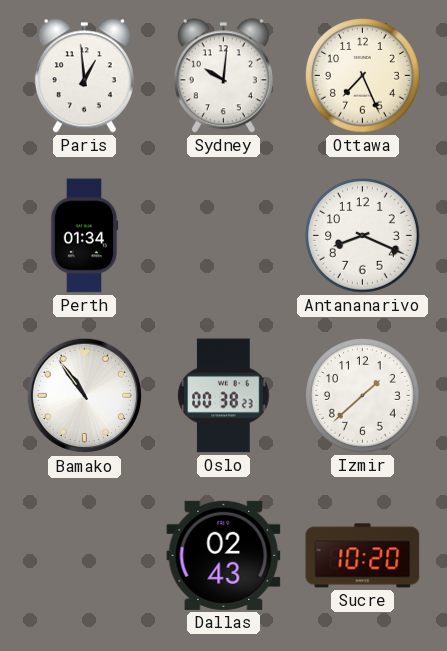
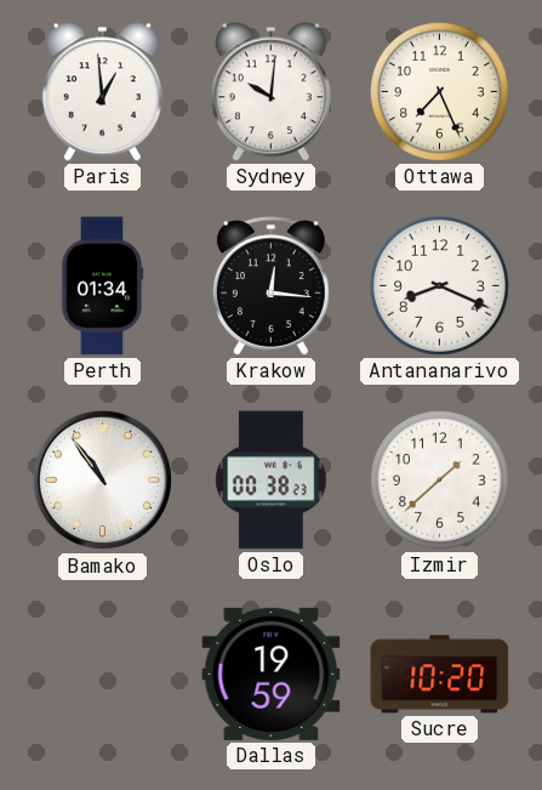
Krakow: none -> 12:16 (270, 286)
Dallas: 02:43 -> 19:59 (272, 674)
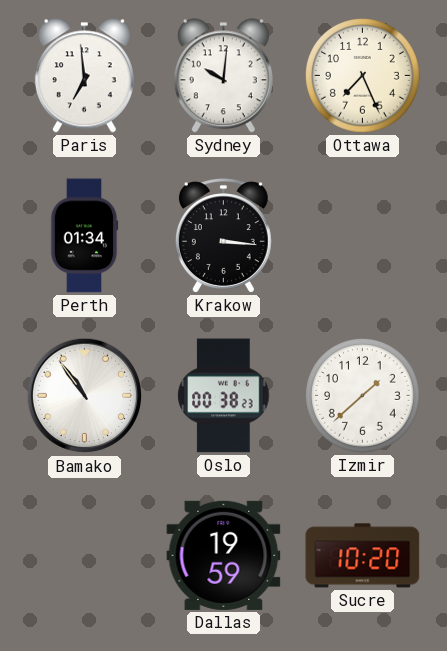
Paris: 12:59 -> 6:59 (84, 76)
Krakow: 12:16 -> 3:16 (223, 236)
Antananarivo: 8:19 -> none (440, 286)
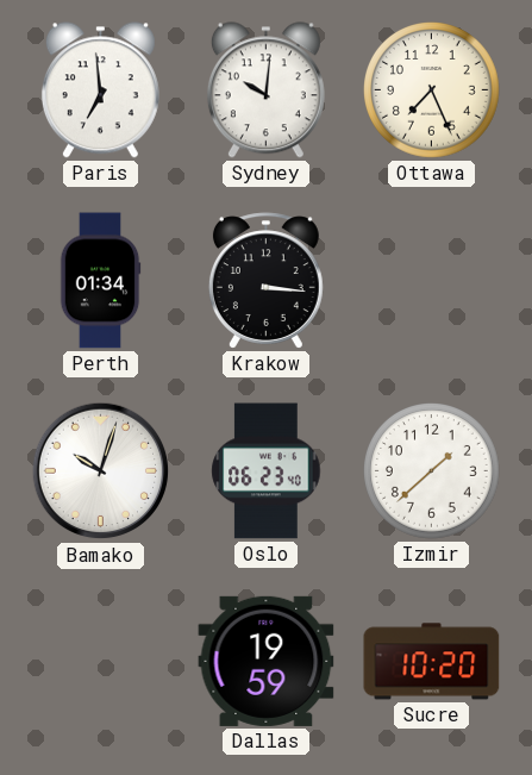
Bamako: 10:54 -> 10:03 (101, 471)
Oslo: 00:38 -> 06:23 (267, 471)
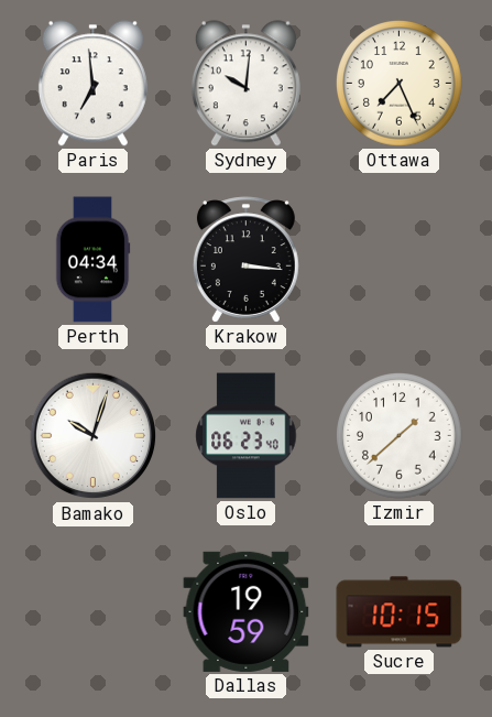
Perth: 01:34 -> 04:34 (92, 260)
Sucre: 10:20 -> 10:15 (400, 612)
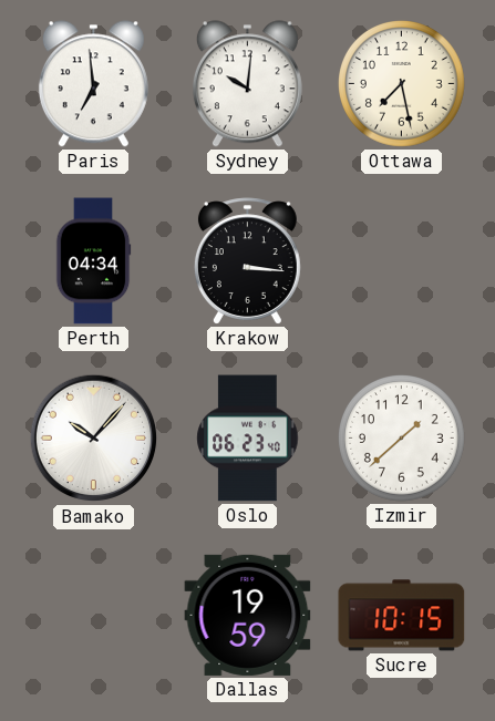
Ottawa: 7:26 -> 7:28 (402, 84)
Bamako: 10:03 -> 10:07 (94, 439)
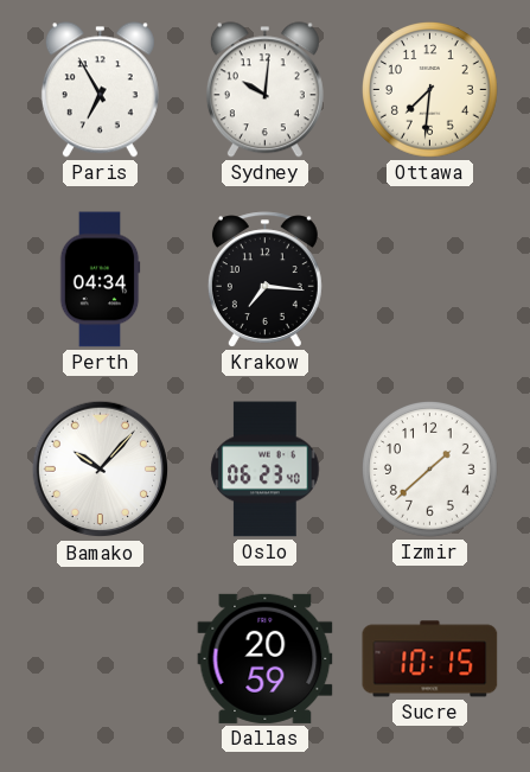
Paris: 6:59 -> 6:55 (100, 90)
Ottawa: 7:28 -> 7:31 (430, 90)
Krakow: 3:16 -> 7:16 (264, 280)
Dallas: 19:59 -> 20:59 (266, 658)
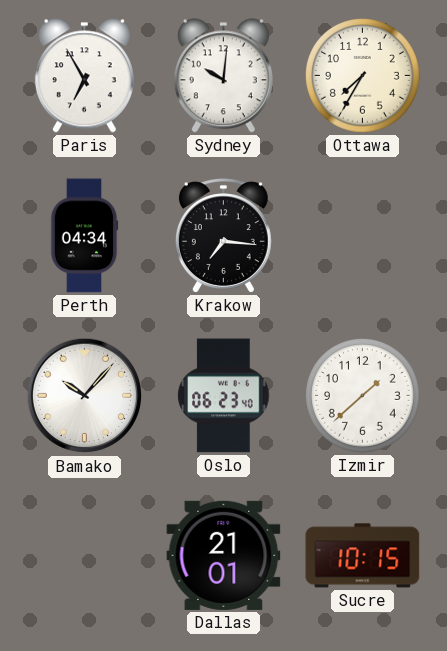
Ottawa: 7:31 -> 7:35 (363, 76)
Dallas: 20:59 -> 21:01 (224, 555)
